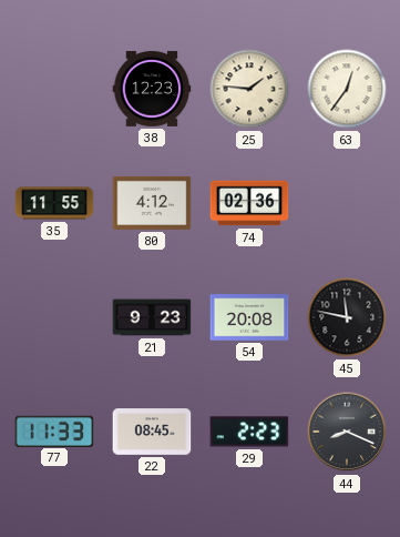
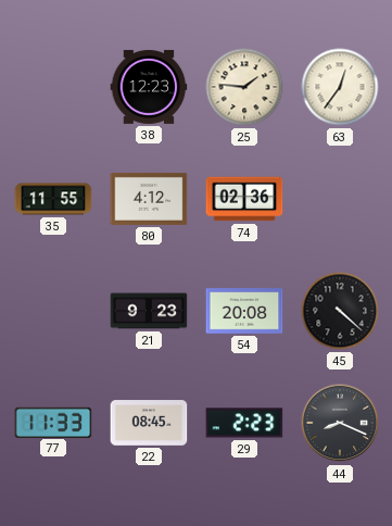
45: 11:47 -> 4:22 (340, 311)
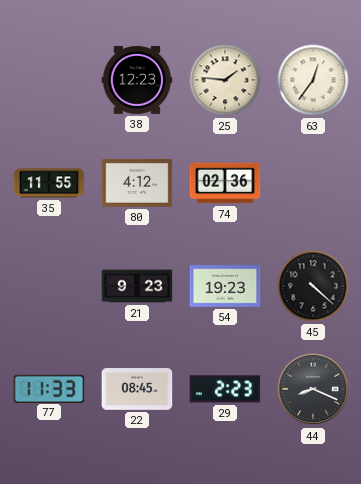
54: 20:08 -> 19:23 (225, 286)
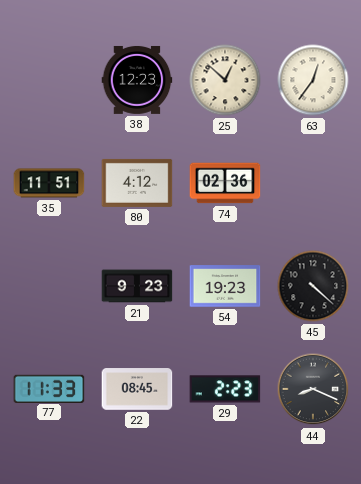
25: 1:46 -> 12:52 (225, 80)
35: 11:55 -> 11:51 (49, 183)
